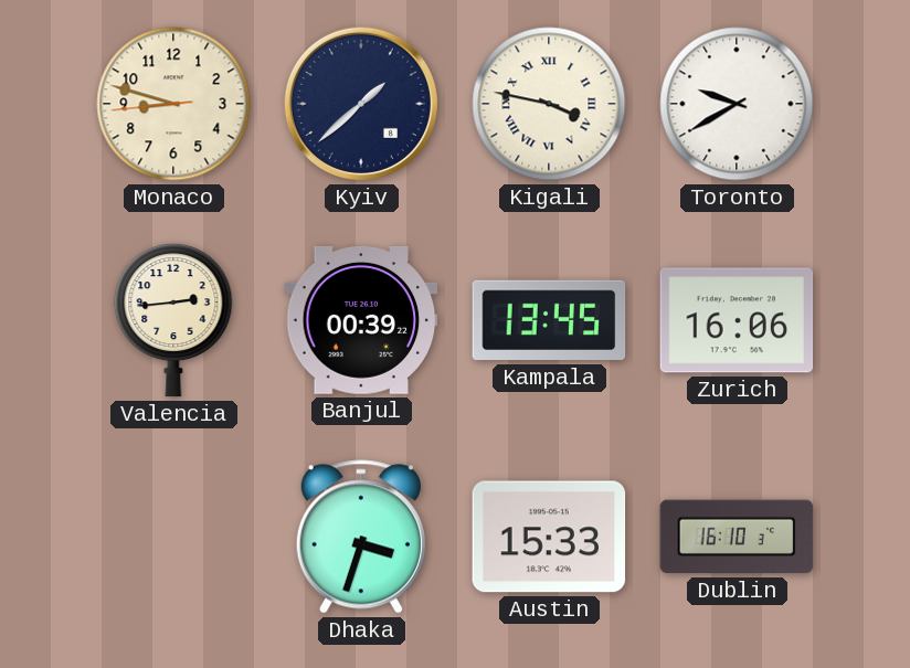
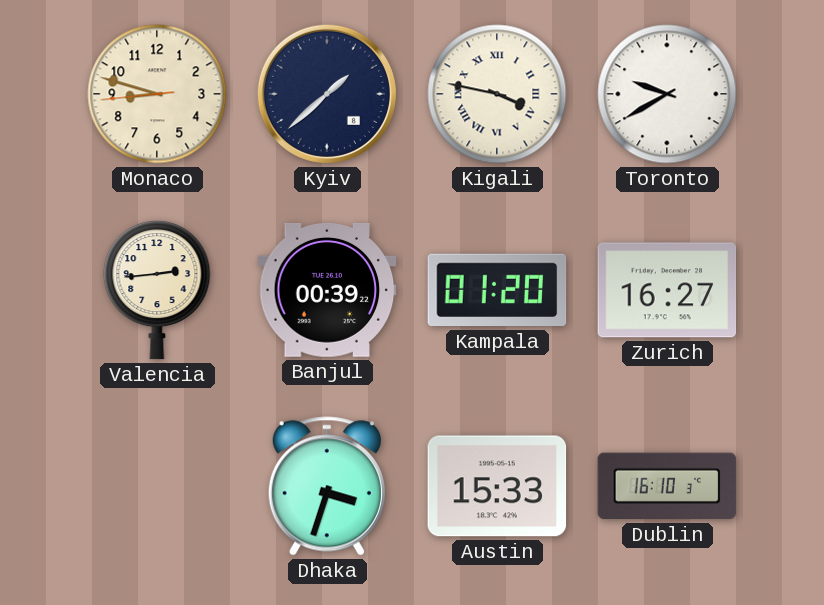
Kampala: 13:45 -> 01:20 (497, 290)
Zurich: 16:06 -> 16:27 (667, 290)
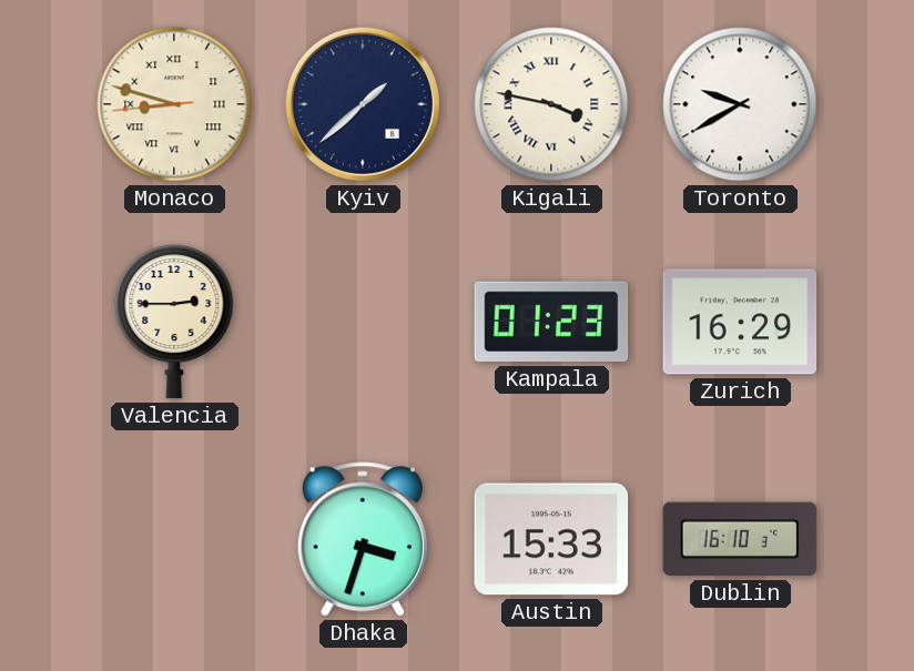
Monaco numerals: Arabic -> Roman (174, 104)
Valencia: 2:44 -> 2:45 (174, 323)
Banjul: 00:39 -> none (327, 290)
Kampala: 01:20 -> 01:23 (551, 322)
Zurich: 16:27 -> 16:29 (740, 322)
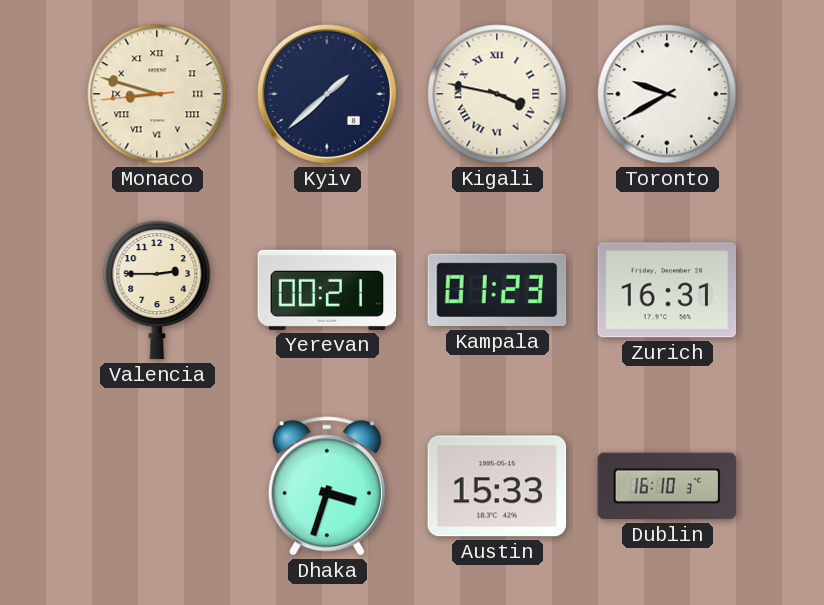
Yerevan: none -> 00:21 (327, 290)
Zurich: 16:29 -> 16:31 (667, 290)
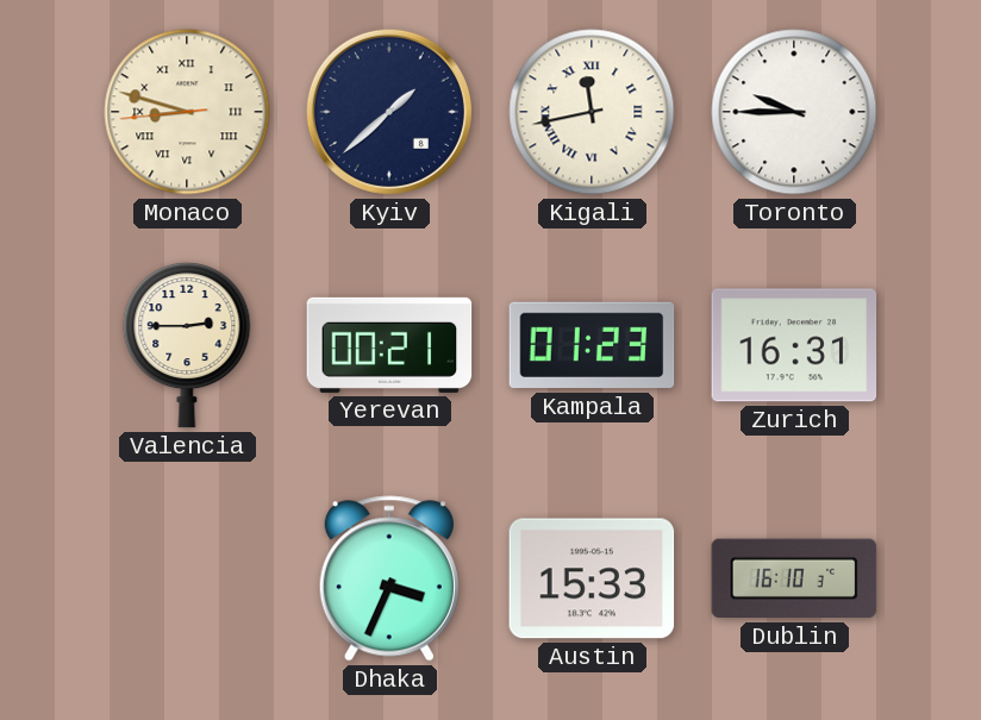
Kigali: 3:47 -> 11:43 (592, 112)
Toronto: 9:40 -> 9:45 (794, 112)
Dhaka: 3:33 -> 3:34 (389, 578)
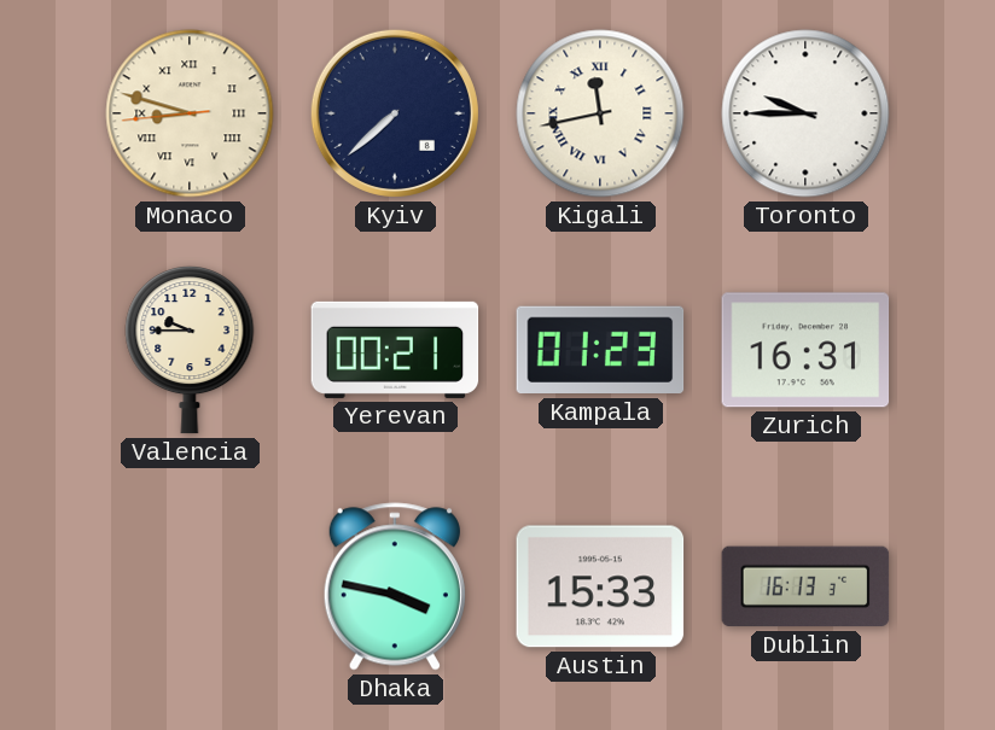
Kyiv: 1:38 -> 7:38 (395, 113)
Valencia: 2:45 -> 9:45 (190, 351)
Dhaka: 3:34 -> 3:47 (395, 586)
Dublin: 16:10 -> 16:13 (805, 586)
